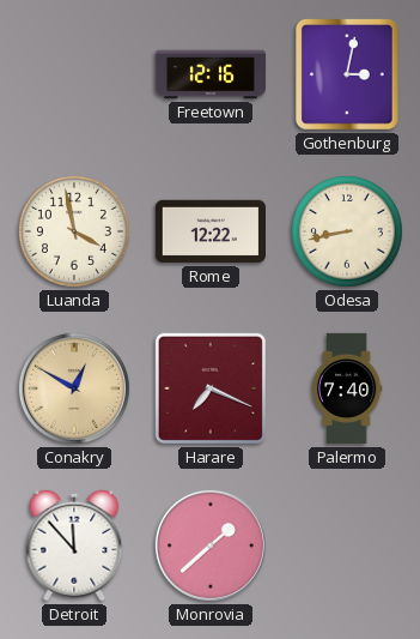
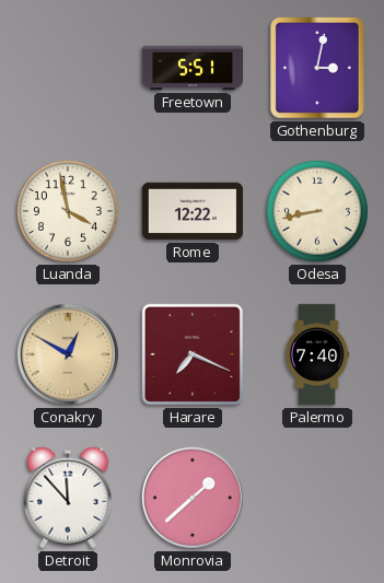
Freetown: 12:16 -> 5:51 (193, 68)
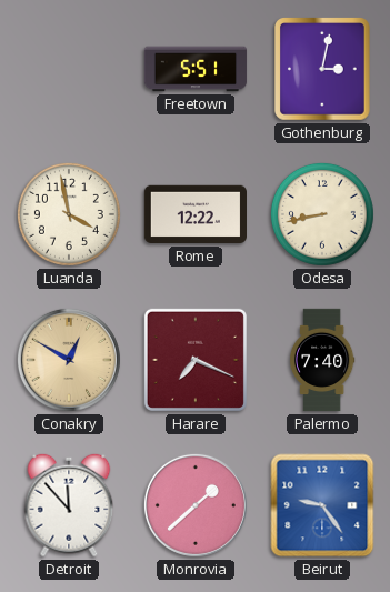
Beirut: none -> 9:24 (322, 505)
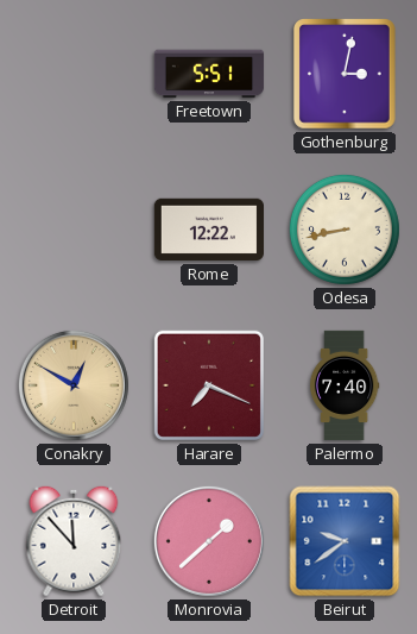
Luanda: 3:58 -> none (69, 214)
Beirut: 9:24 -> 9:39 (345, 541)
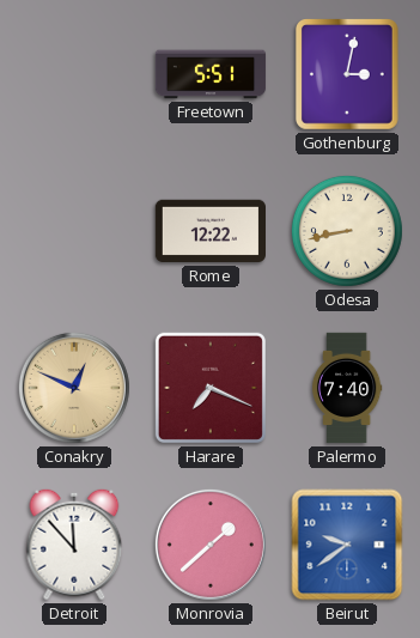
Conakry: 12:50 -> 12:49 (74, 388)
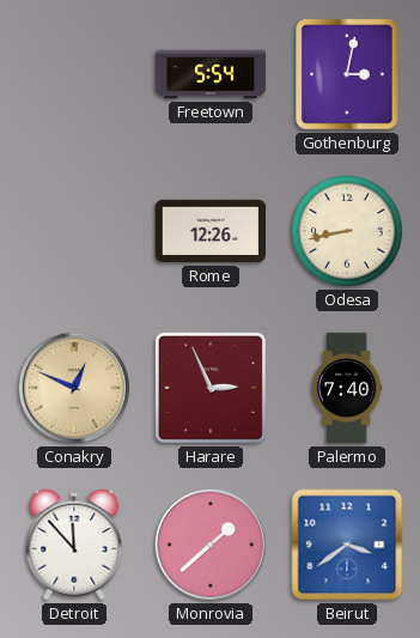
Freetown: 5:51 -> 5:54 (211, 74)
Rome: 12:22 -> 12:26 (209, 231)
Harare: 7:19 -> 2:56 (211, 388)
Beirut: 9:39 -> 3:39 (347, 545)
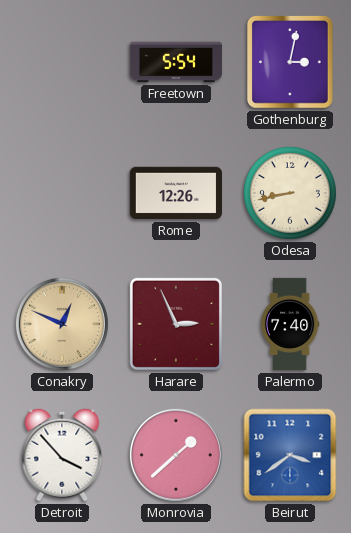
Detroit: 11:53 -> 3:53 (62, 455)
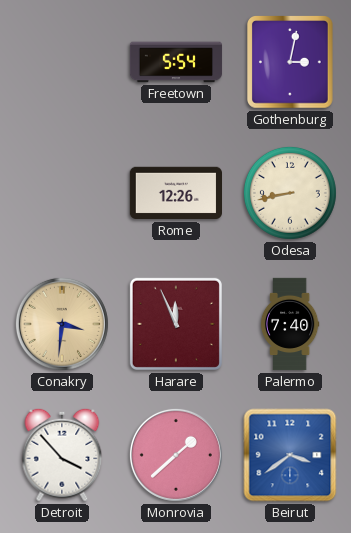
Conakry: 12:49 -> 3:31 (62, 324)
Harare: 2:56 -> 11:56 (176, 324)
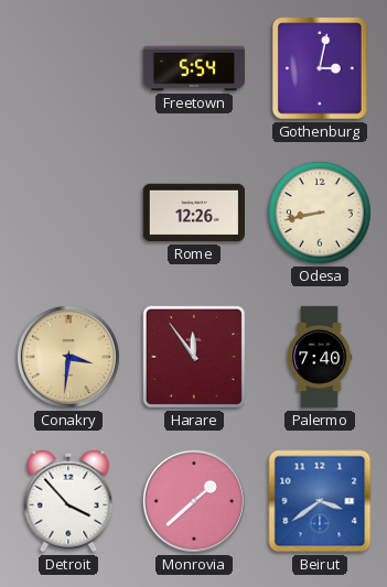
Harare: 11:56 -> 11:54 (194, 357)
